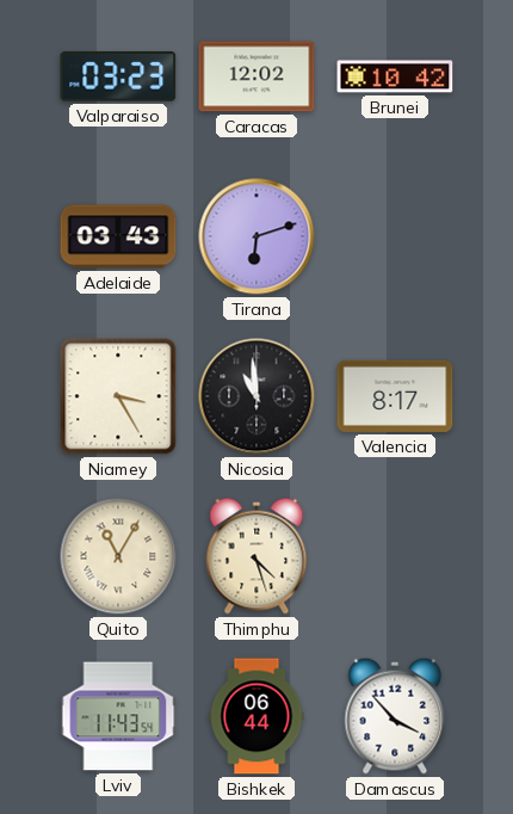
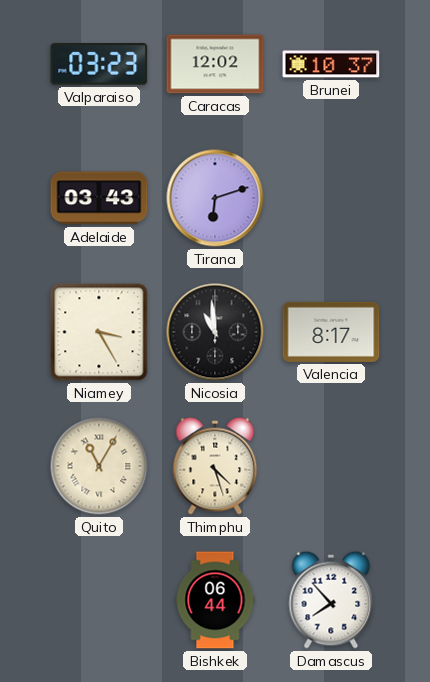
Brunei: 10:42 -> 10:37 (331, 64)
Lviv: 11:43 -> none (118, 716)
Damascus: 3:53 -> 7:53 (331, 600)
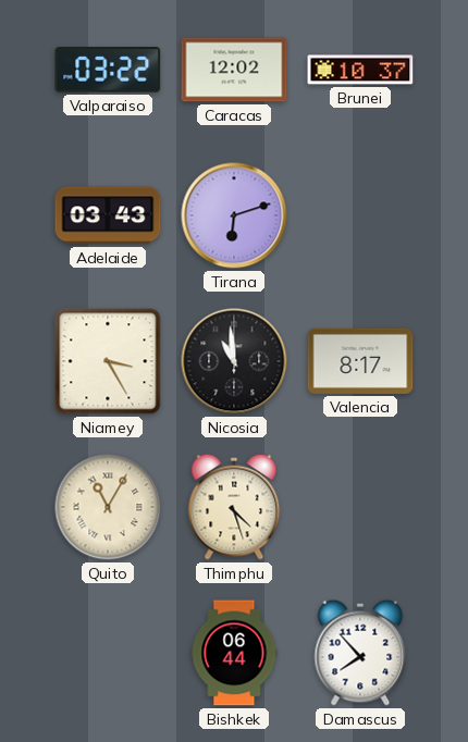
Valparaiso: 03:23 -> 03:22 (108, 71)
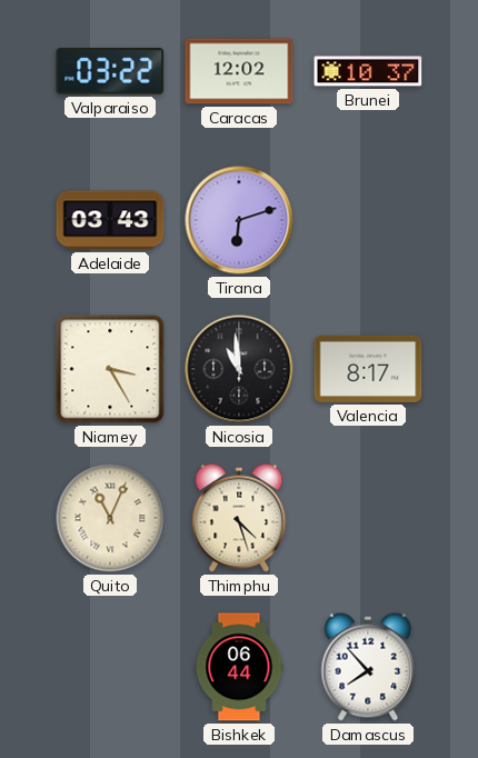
Quito: 11:05 -> 11:04 (110, 518)
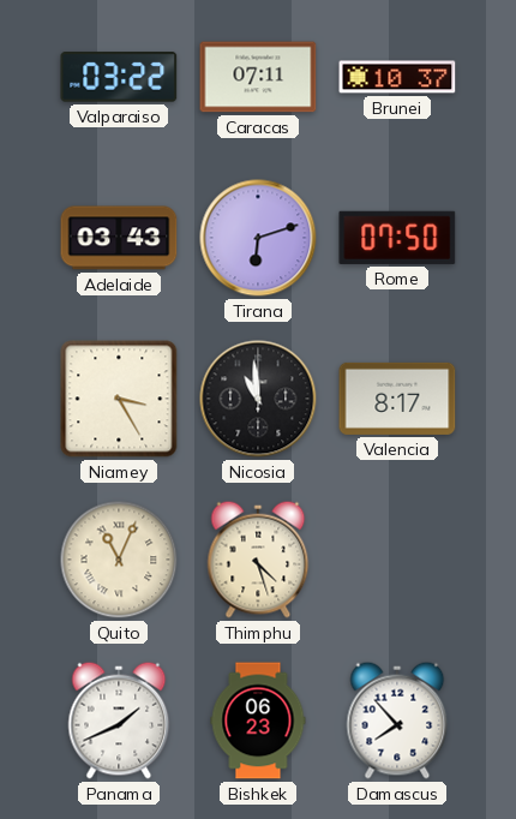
Caracas: 12:02 -> 07:11 (258, 77)
Rome: none -> 07:50 (397, 238)
Panama: none -> 1:41 (119, 721)
Bishkek: 06:44 -> 06:23 (258, 721)
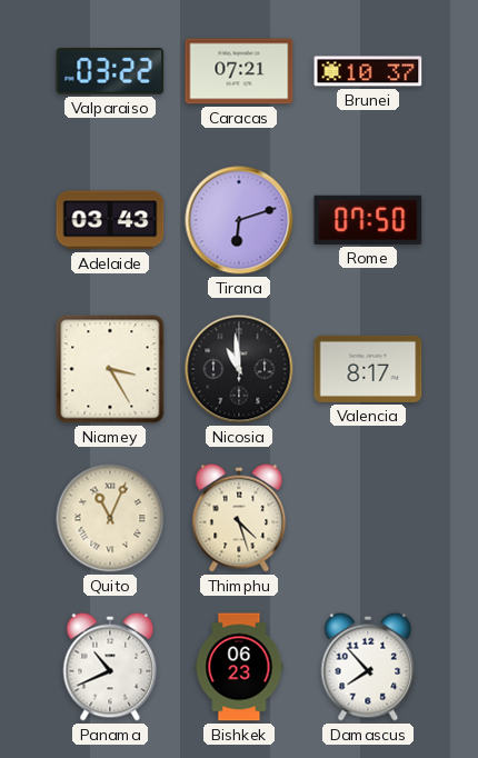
Caracas: 07:11 -> 07:21 (239, 71)
Panama: 1:41 -> 10:41 (110, 667)
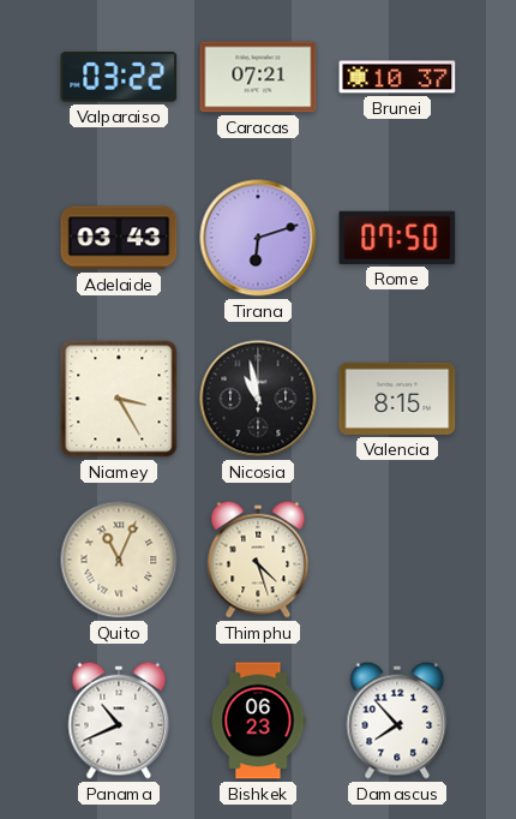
Nicosia: 10:59 -> 10:58 (258, 399)
Valencia: 8:17 -> 8:15 (397, 399)
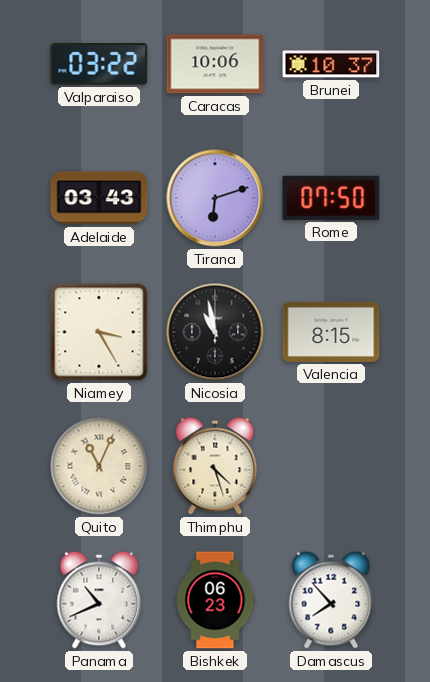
Caracas: 07:21 -> 10:06 (215, 64)
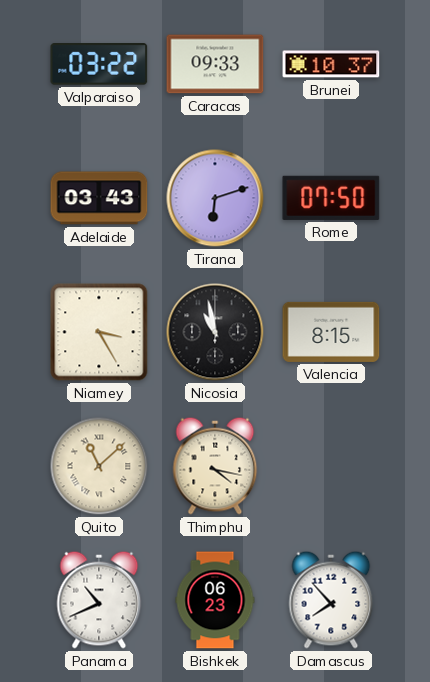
Caracas: 10:06 -> 09:33 (215, 64)
Quito: 11:04 -> 11:08 (99, 466)
Thimphu: 4:27 -> 4:17 (215, 466)
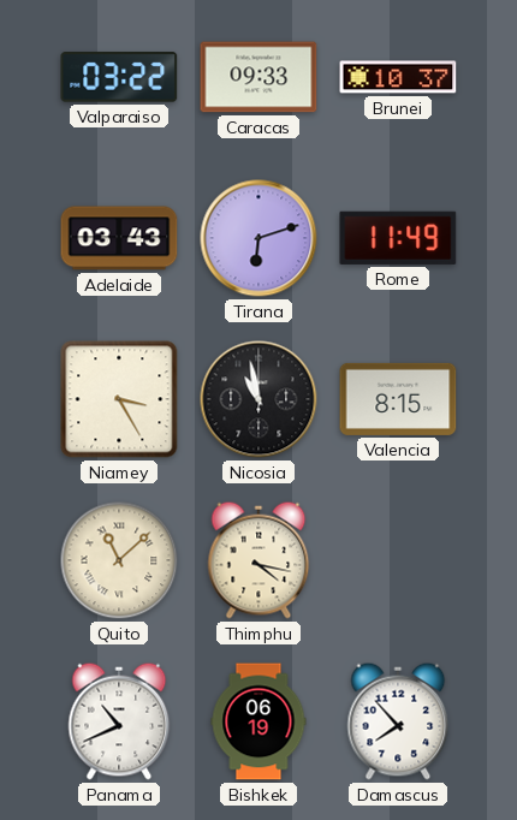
Rome: 07:50 -> 11:49 (398, 238)
Bishkek: 06:23 -> 06:19 (258, 721)
